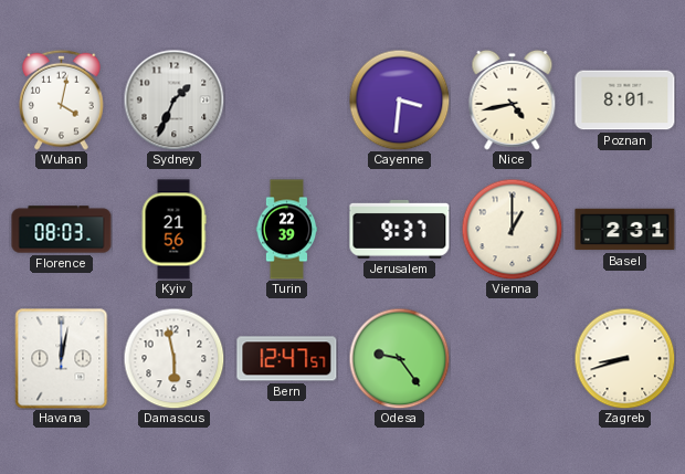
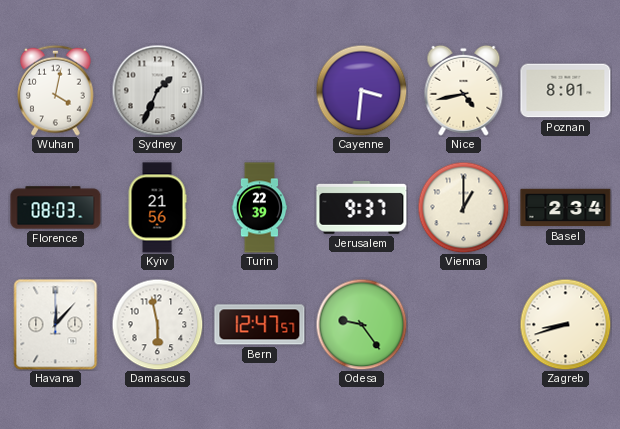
Basel: 2:31 -> 2:34 (566, 208)
Havana: 12:02 -> 12:07 (56, 325)
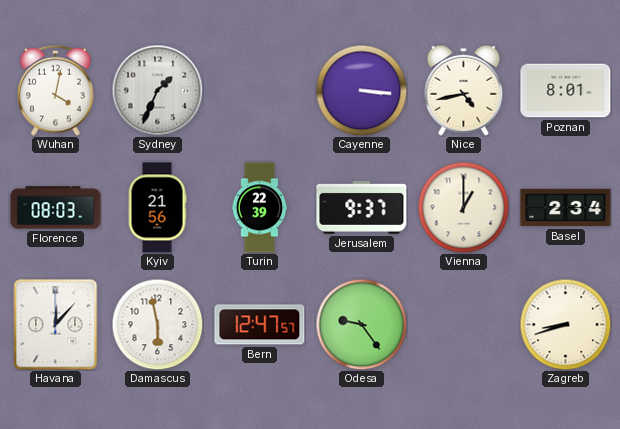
Cayenne: 3:31 -> 3:16 (361, 90)
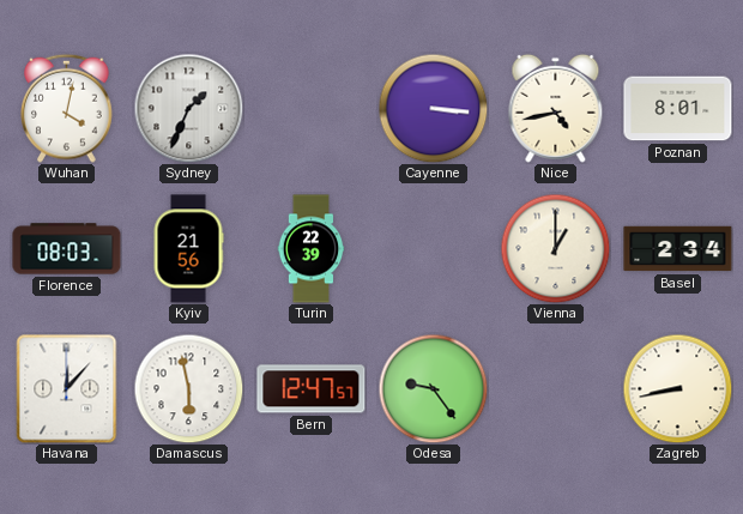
Jerusalem: 9:37 -> none (362, 207)
Zagreb: 8:42 -> 8:43 (677, 388)
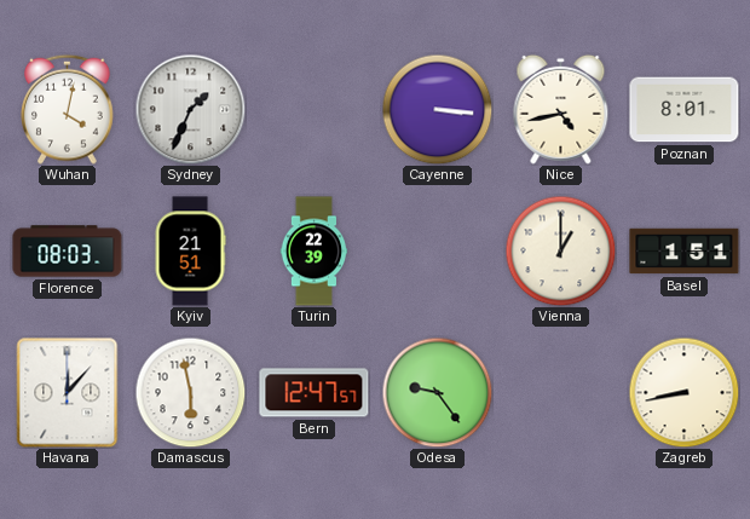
Kyiv: 21:56 -> 21:51 (190, 252)
Basel: 2:34 -> 1:51 (685, 252)
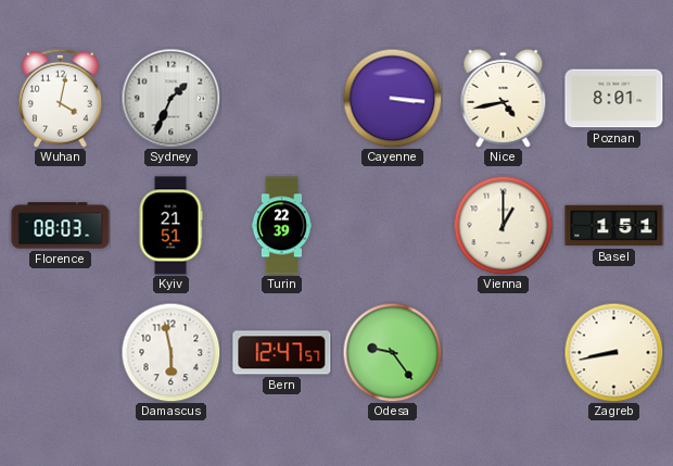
Havana: 12:07 -> none (68, 393)
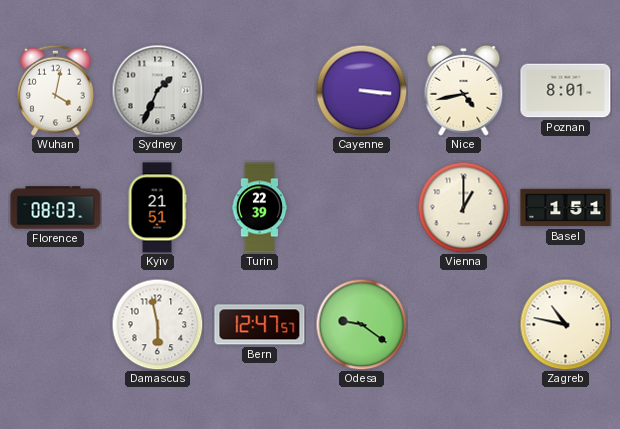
Odesa: 9:24 -> 9:21 (361, 324)
Zagreb: 8:43 -> 10:47 (565, 324)
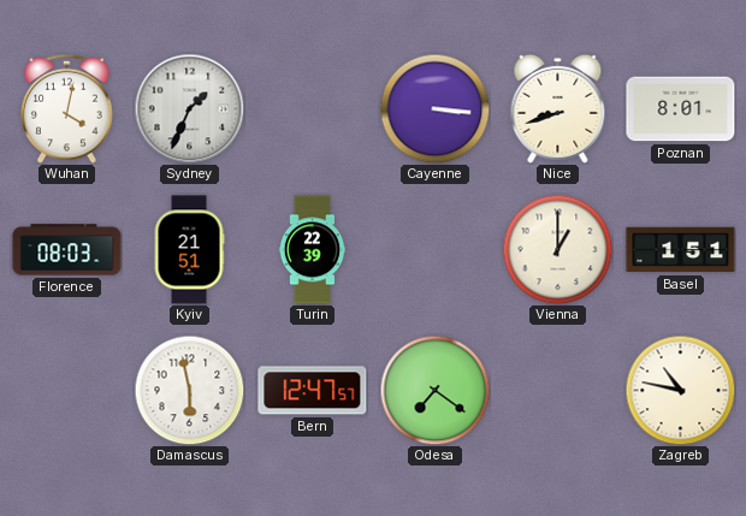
Nice: 4:43 -> 8:42 (558, 108)
Odesa: 9:21 -> 7:21 (434, 390)
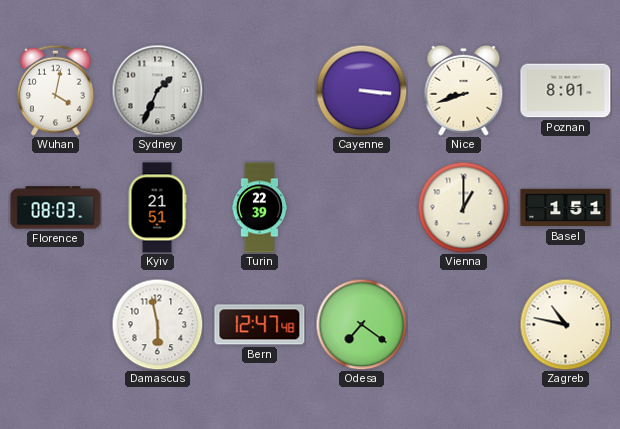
Bern: 12:47:57 -> 12:47:48 (260, 325)
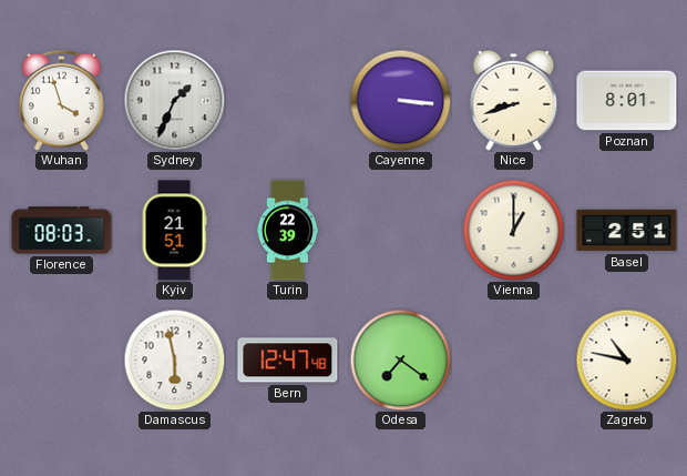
Wuhan: 4:02 -> 3:57 (62, 100)
Basel: 1:51 -> 2:51 (627, 231)
